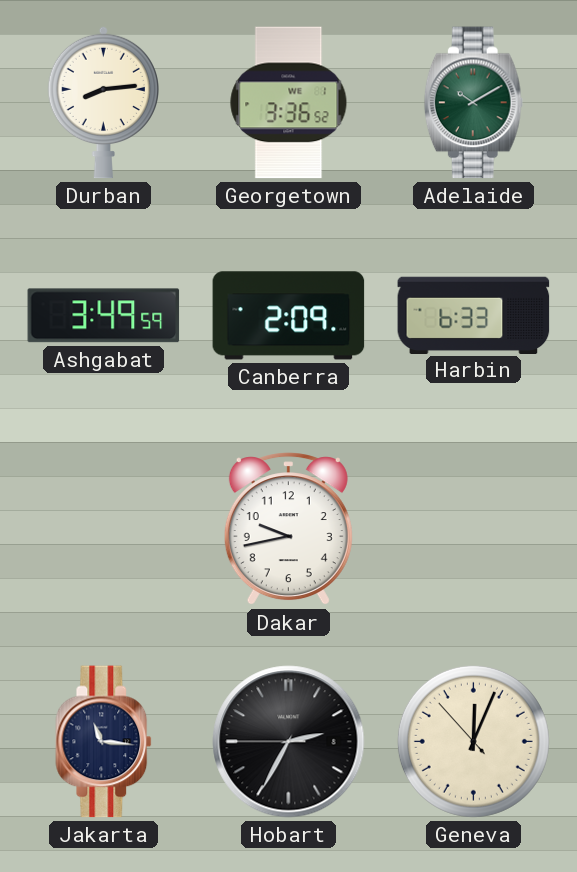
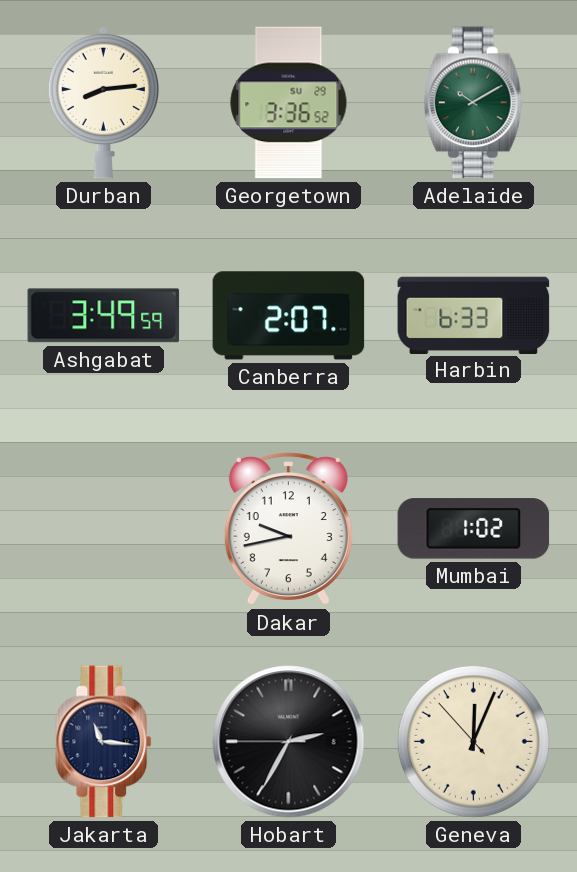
Georgetown date: WE 1 -> SU 29 (289, 103)
Canberra: 2:09 -> 2:07 (289, 316)
Mumbai: none -> 1:02 (474, 529)
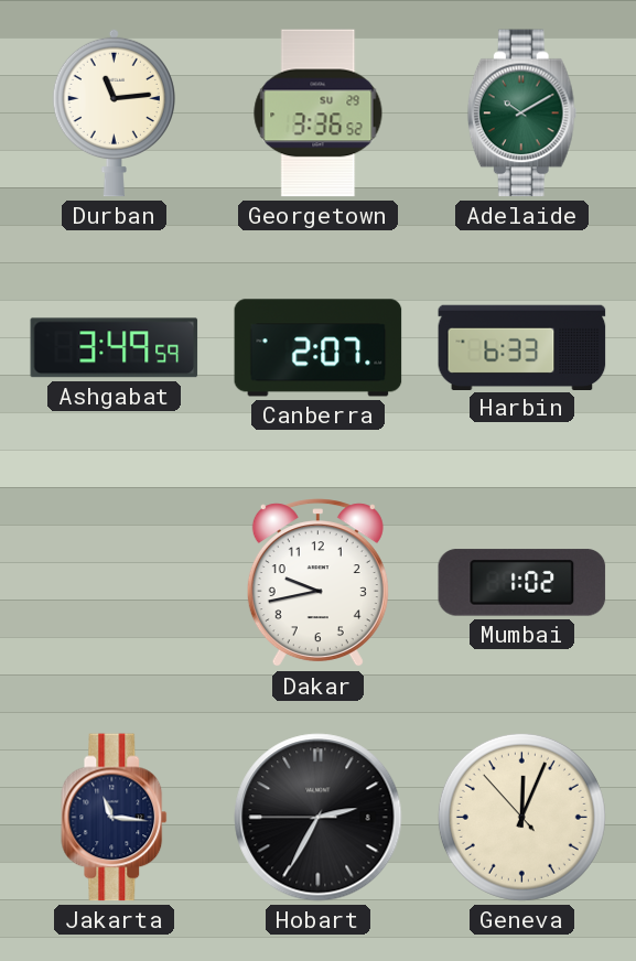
Durban: 8:14 -> 11:14 (114, 112)
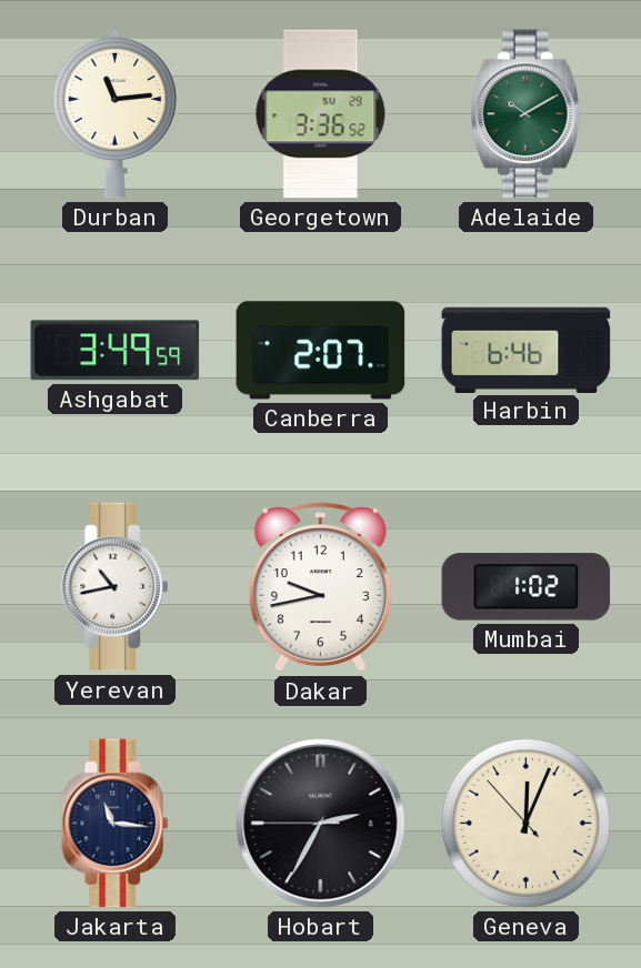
Harbin: 6:33 -> 6:46 (527, 350)
Yerevan: none -> 10:43 (116, 587)
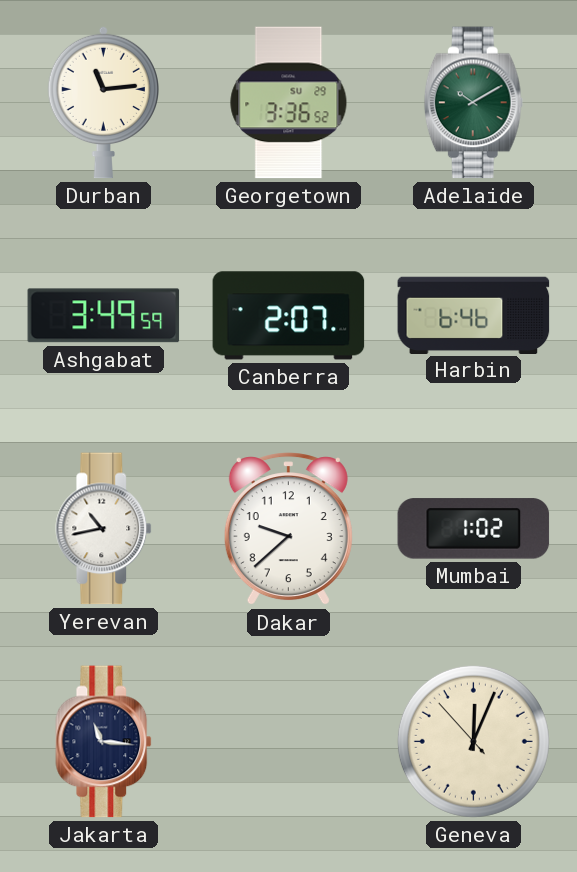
Dakar: 9:43 -> 9:38 (288, 529)
Hobart: 2:34 -> none (321, 824)
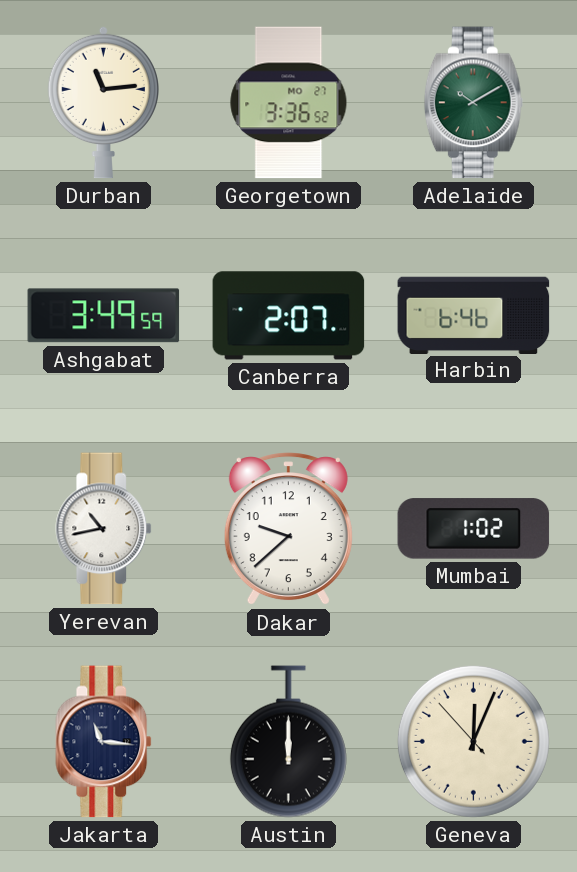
Georgetown date: SU 29 -> MO 27 (289, 103)
Austin: none -> 12:00 (288, 742)
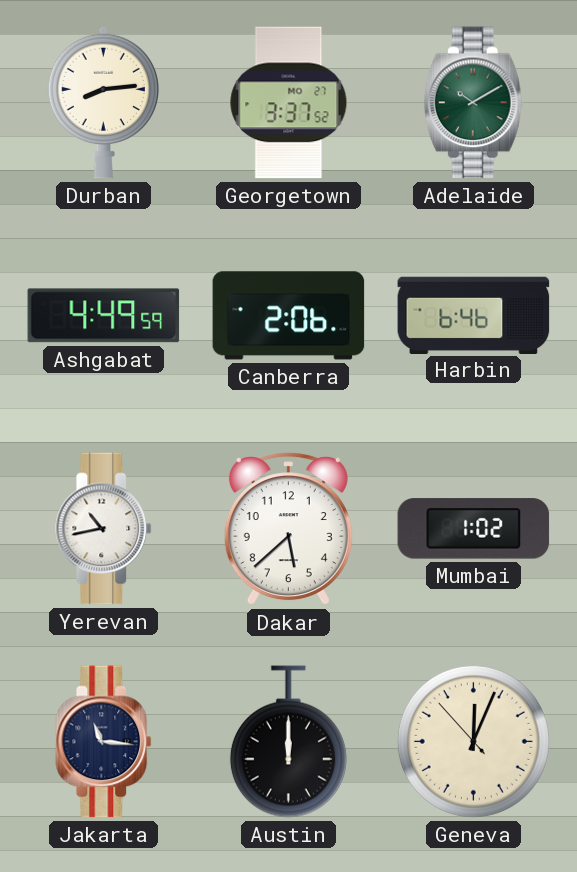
Durban: 11:14 -> 8:14 (103, 102)
Georgetown: 3:36 -> 3:37 (289, 103)
Ashgabat: 3:49 -> 4:49 (104, 316)
Canberra: 2:07 -> 2:06 (289, 316)
Dakar: 9:38 -> 5:38 (288, 529)
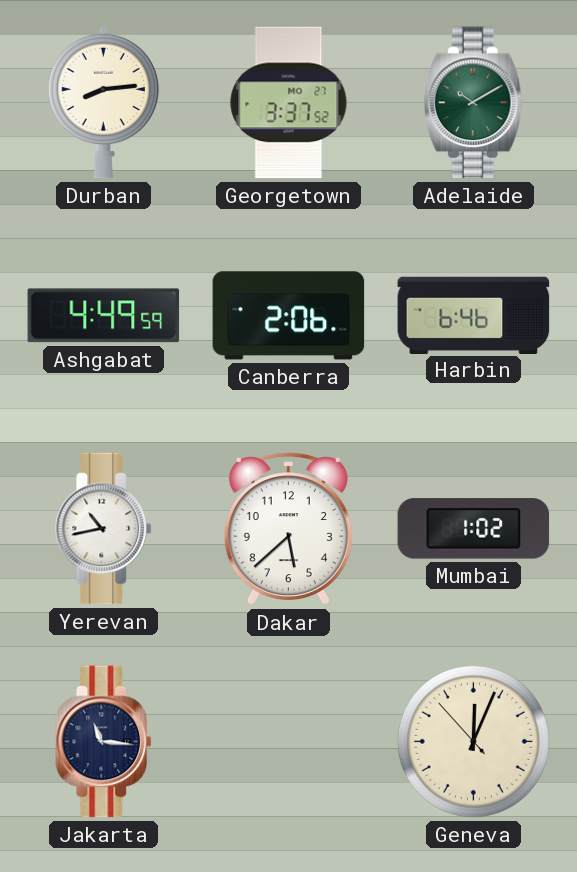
Austin: 12:00 -> none (288, 742)
